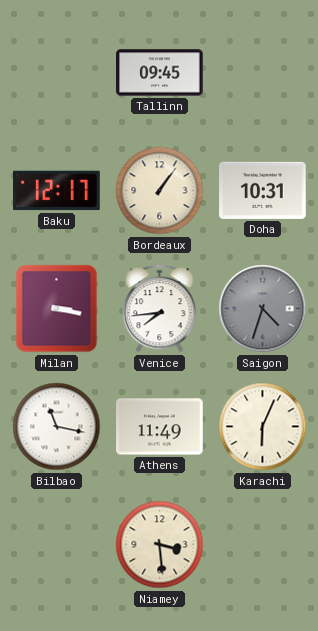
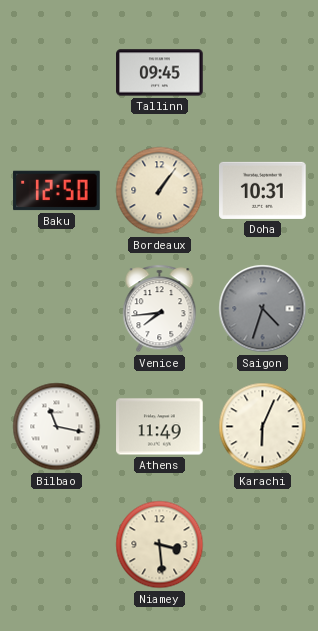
Baku: 12:17 -> 12:50 (57, 191)
Milan: 3:17 -> none (57, 309)
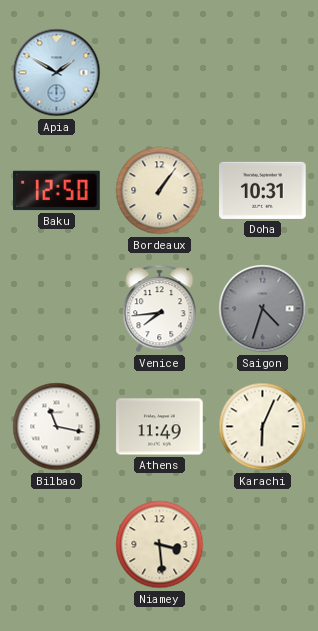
Apia: none -> 1:50 (57, 73)
Tallinn: 09:45 -> none (160, 73)
